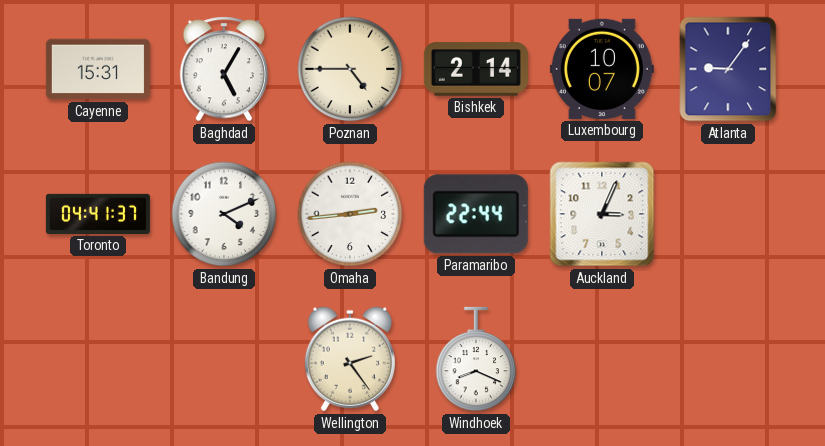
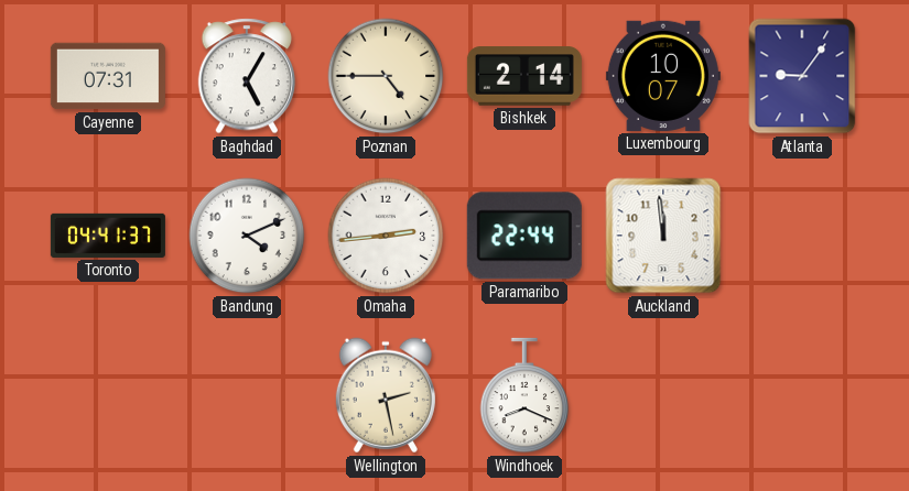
Cayenne: 15:31 -> 07:31 (108, 76)
Auckland: 3:04 -> 11:59 (663, 236)
Wellington: 2:24 -> 2:28 (386, 395)
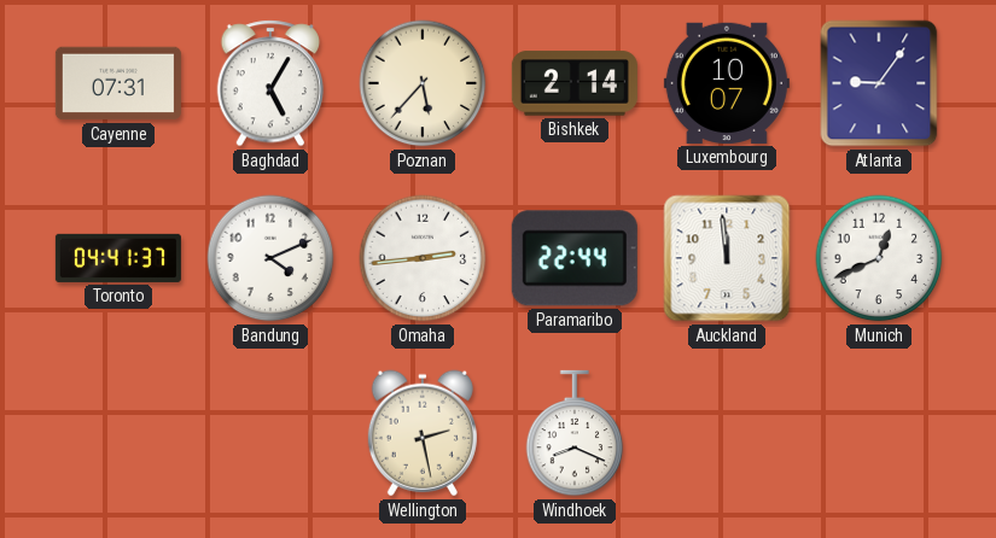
Poznan: 4:45 -> 5:37 (423, 83)
Munich: none -> 12:41 (879, 258)
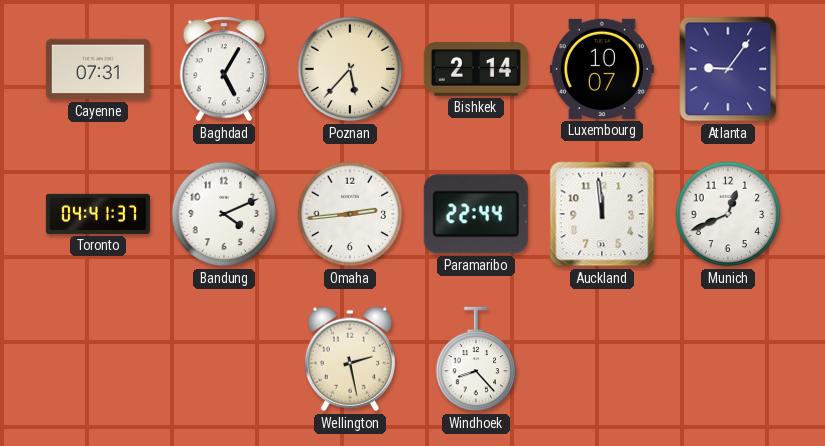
Windhoek: 8:19 -> 8:23 (476, 359)
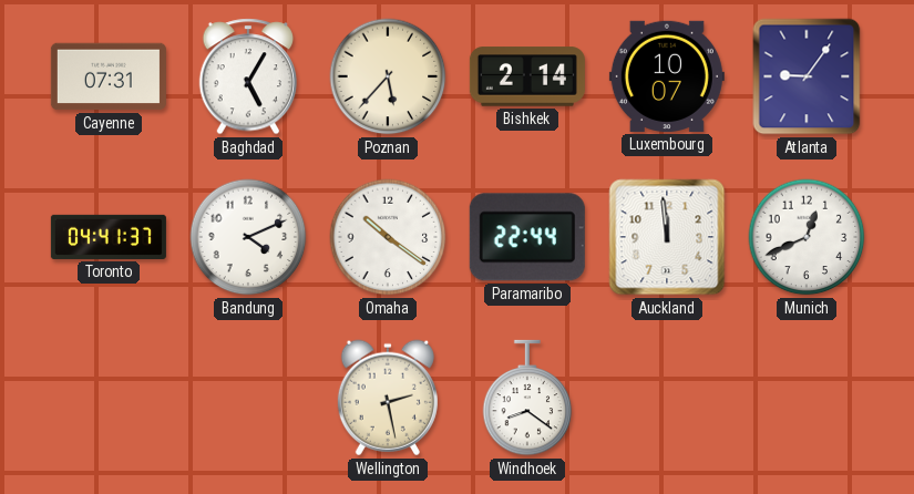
Omaha: 2:44 -> 10:21 (388, 237)
Windhoek: 8:23 -> 8:21 (527, 398)
